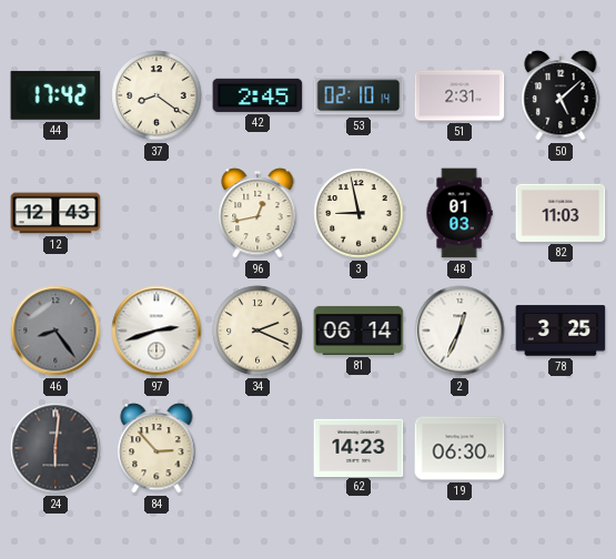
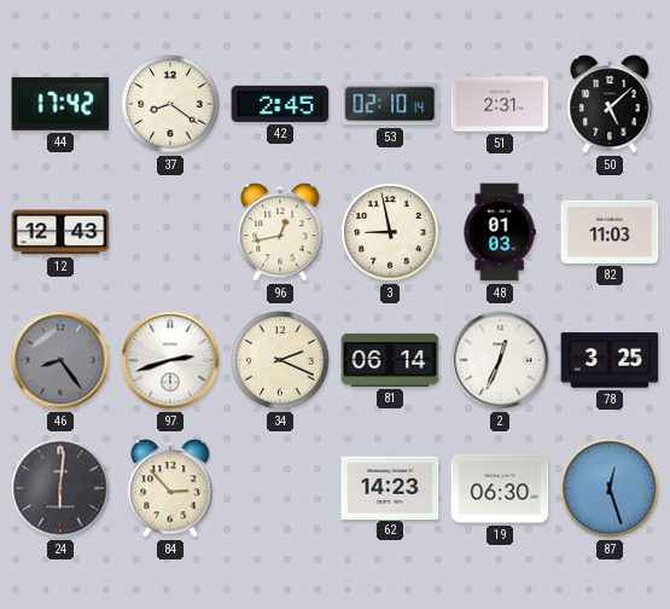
87: none -> 12:27 (610, 488)
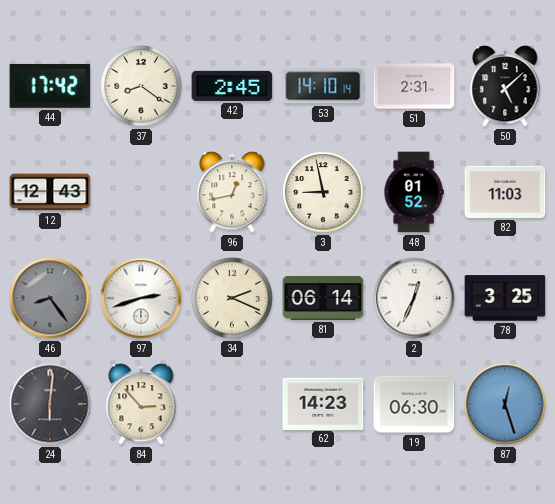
53: 02:10 -> 14:10 (323, 86)
48: 01:03 -> 01:52 (414, 192)
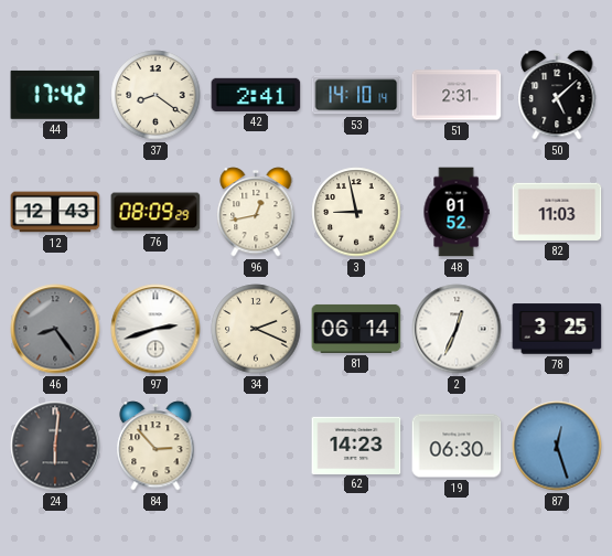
42: 2:45 -> 2:41 (256, 95)
76: none -> 08:09 (155, 212)
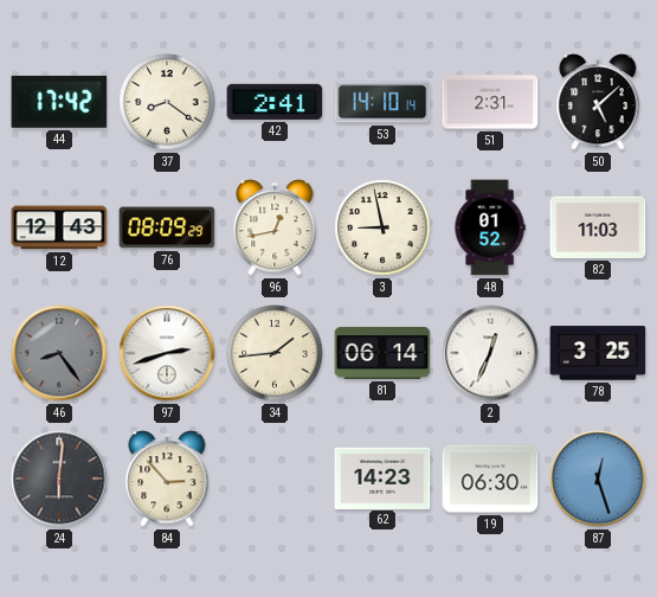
34: 2:19 -> 1:44 (275, 353)
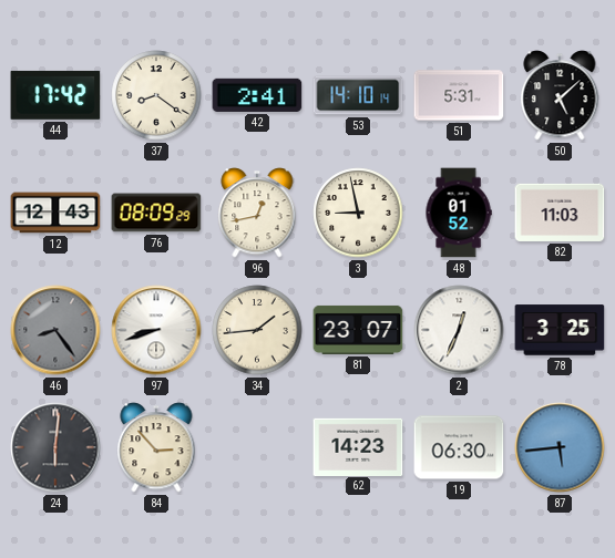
51: 2:31 -> 5:31 (459, 95)
97: 2:42 -> 8:42 (156, 330)
81: 06:14 -> 23:07 (358, 330)
87: 12:27 -> 5:44 (560, 447)
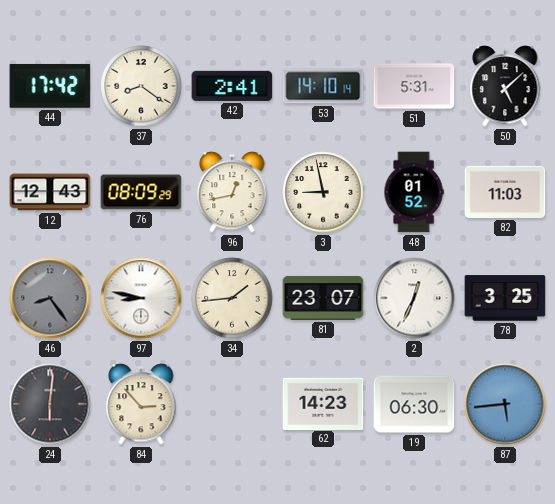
97: 8:42 -> 8:47 (141, 298)
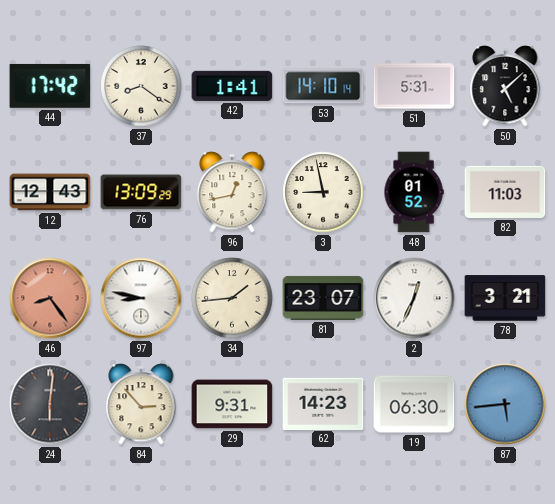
42: 2:41 -> 1:41 (232, 86)
76: 08:09 -> 13:09 (141, 192)
46 dial: grey -> salmon (50, 298)
78: 3:25 -> 3:21 (505, 298)
29: none -> 9:31 (232, 404)
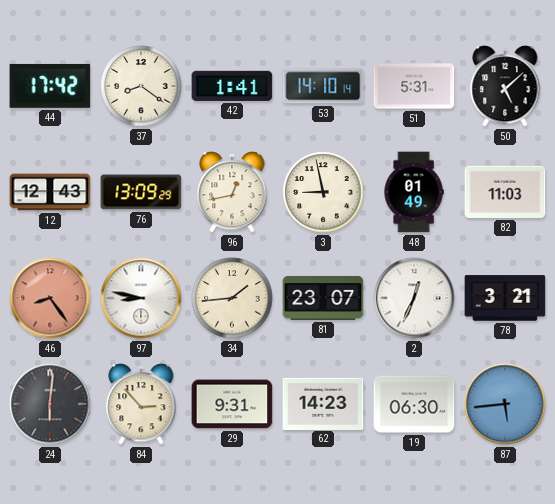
48: 01:52 -> 01:49 (414, 192)
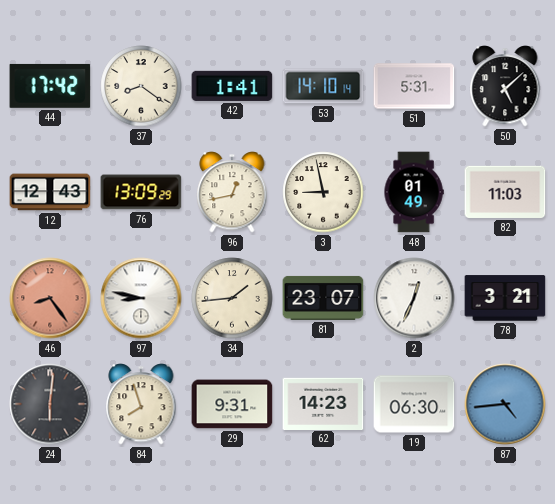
84: 2:53 -> 7:57 (141, 404)
87: 5:44 -> 4:44 (505, 404)
